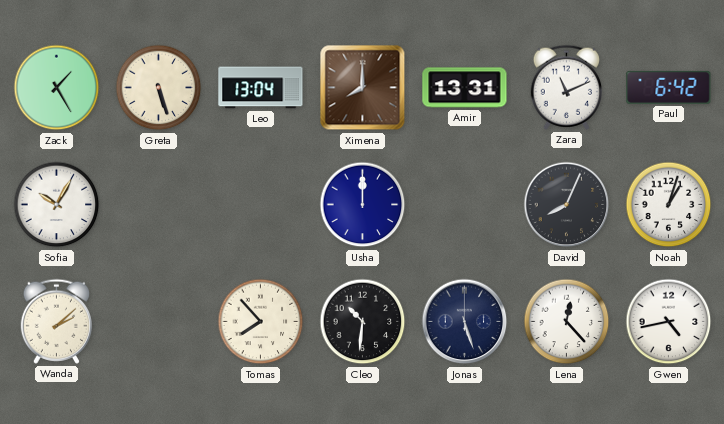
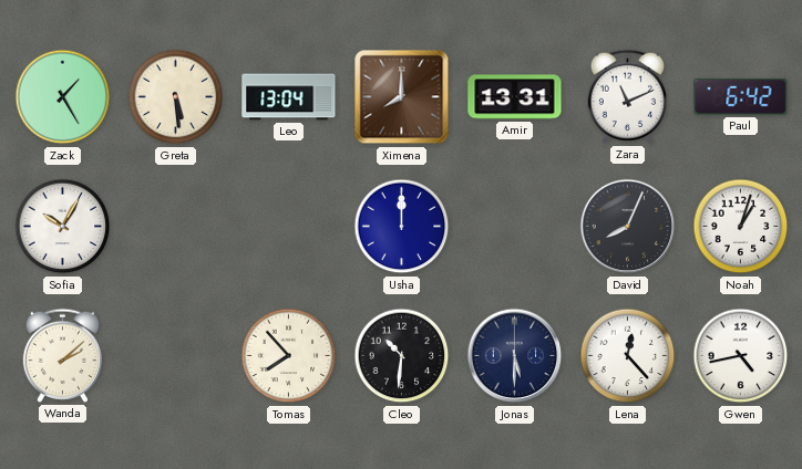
Greta: 5:27 -> 5:29 (176, 97)
Jonas: 5:27 -> 5:30 (515, 356)
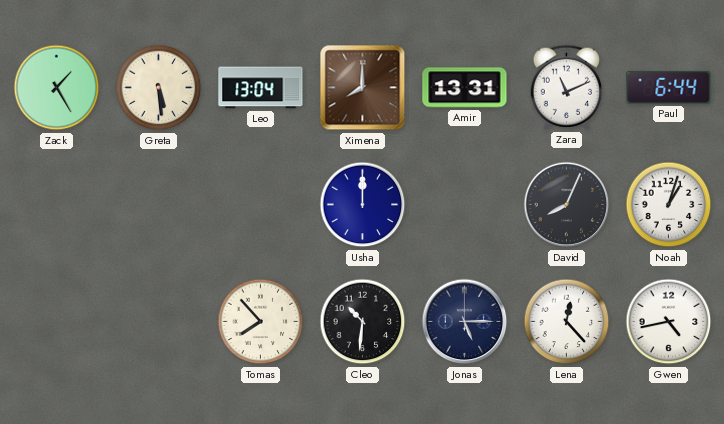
Paul: 6:42 -> 6:44 (669, 87)
Sofia: 10:05 -> none (63, 227)
Wanda: 2:08 -> none (62, 355)
Jonas: 5:30 -> 5:15 (465, 322)
